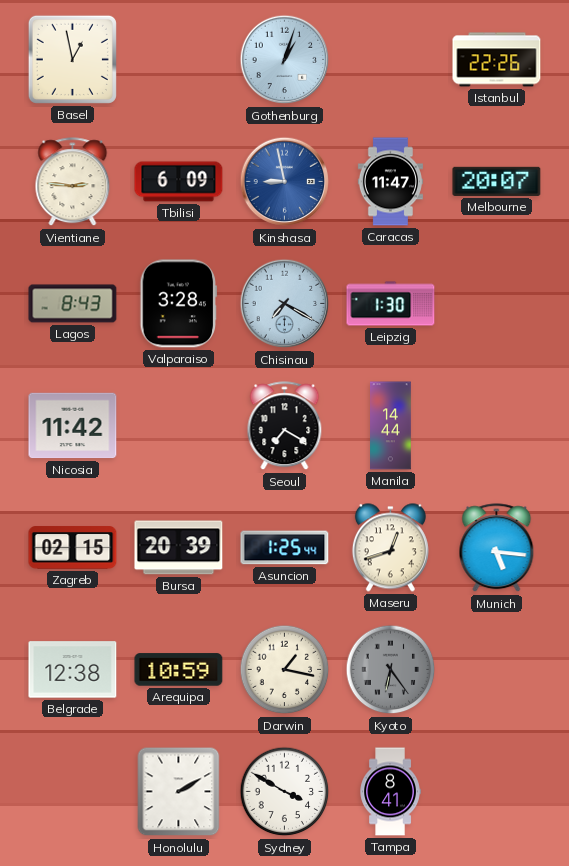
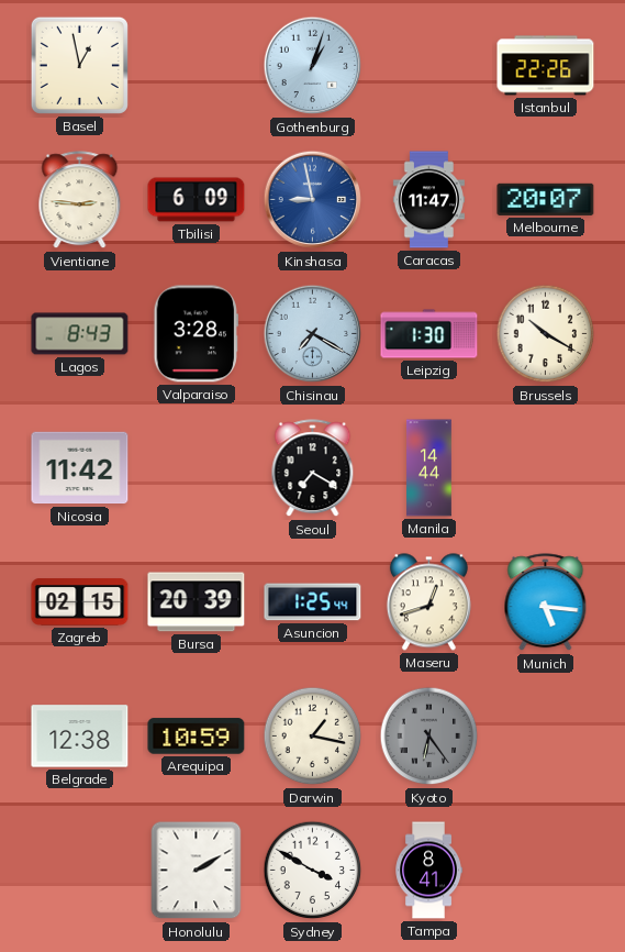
Brussels: none -> 10:20 (546, 334)
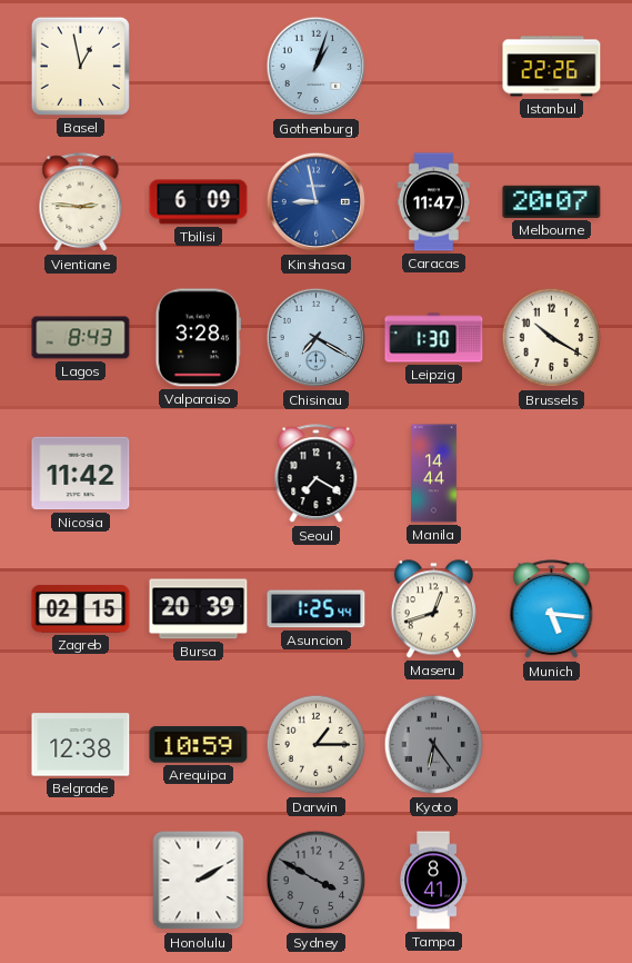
Darwin: 1:17 -> 1:15 (317, 745)
Sydney dial: white -> grey (317, 881)
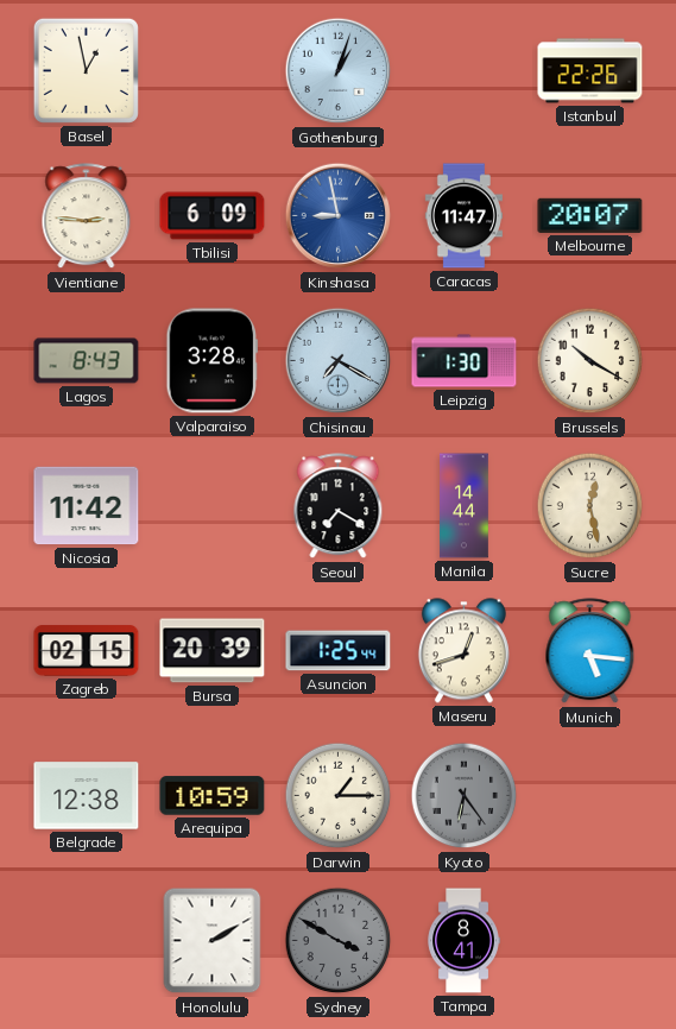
Sucre: none -> 12:28 (590, 506)
